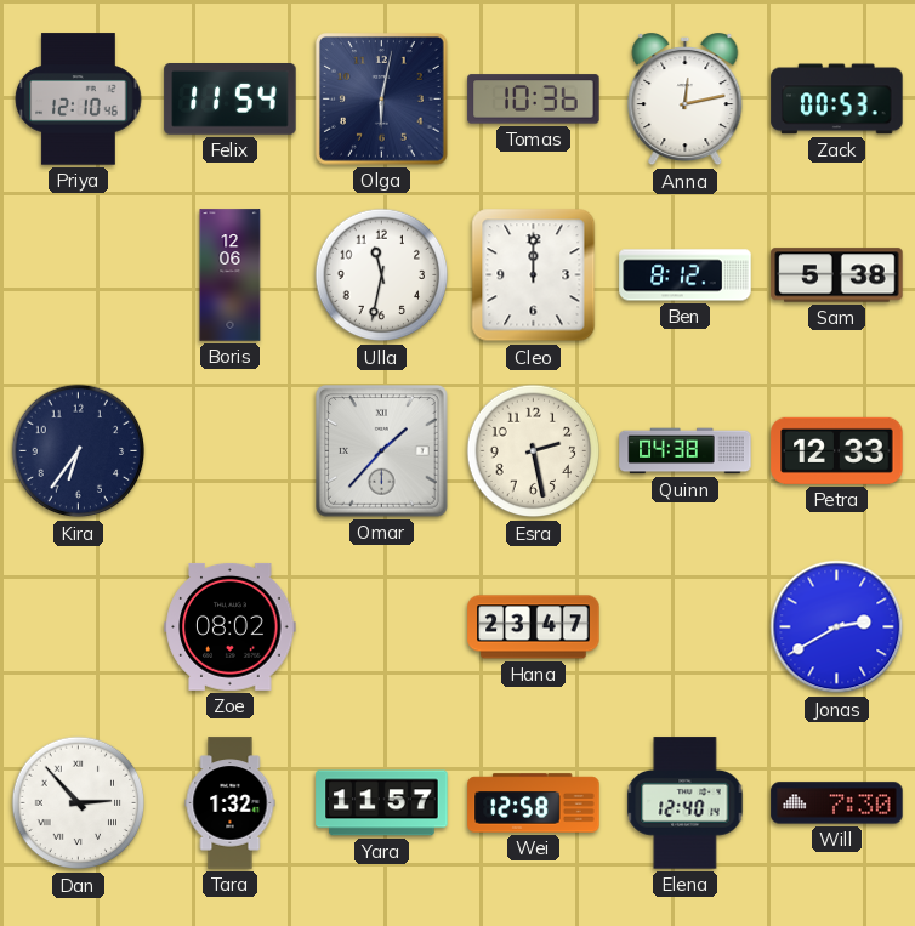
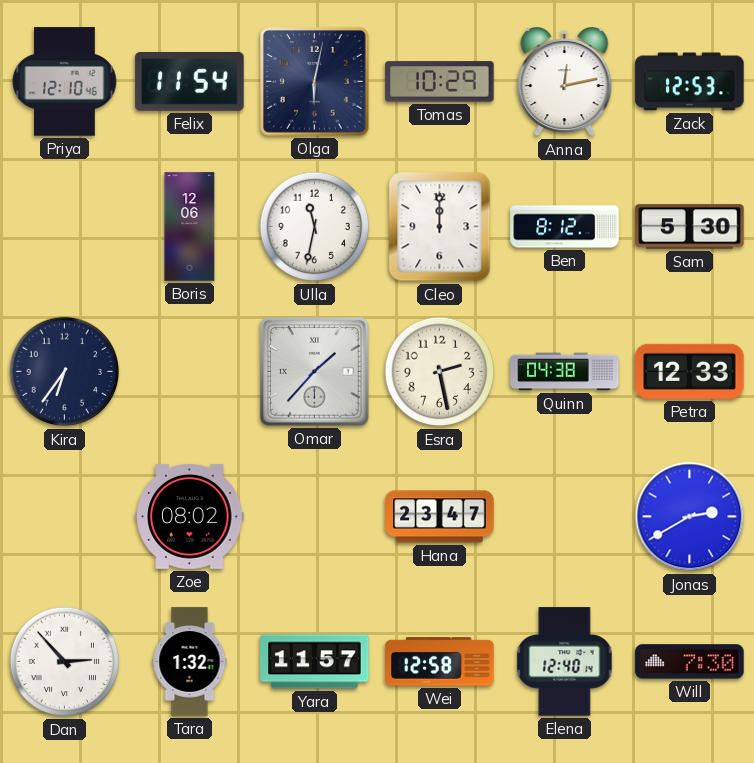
Tomas: 10:36 -> 10:29 (440, 82)
Zack: 00:53 -> 12:53 (690, 82)
Sam: 5:38 -> 5:30 (690, 227)
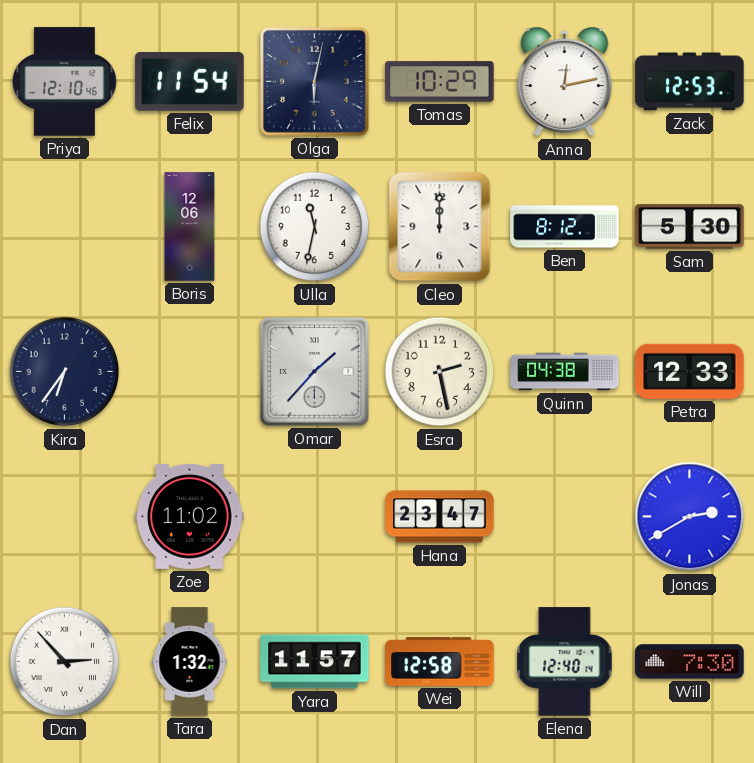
Zoe: 08:02 -> 11:02 (190, 516)
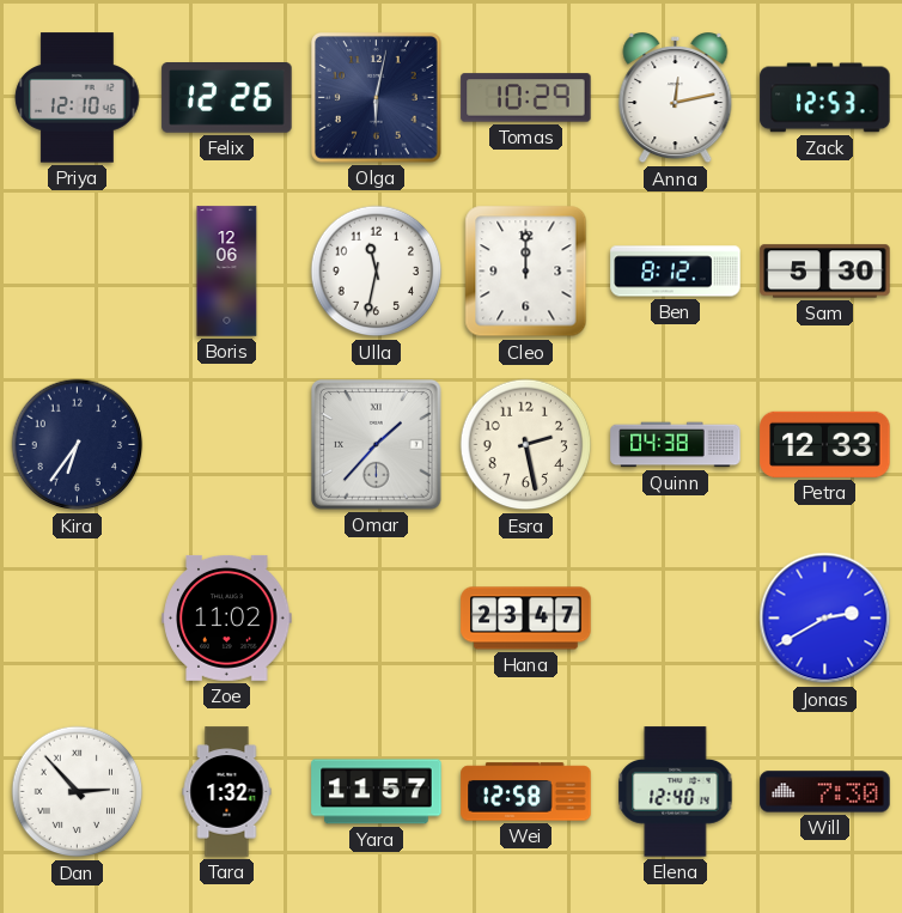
Felix: 11:54 -> 12:26 (227, 98)
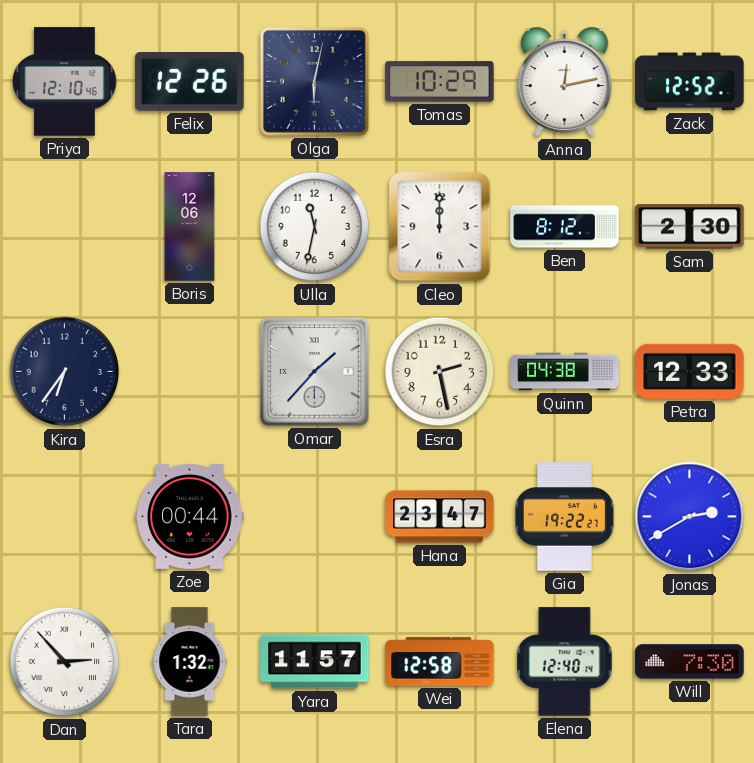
Zack: 12:53 -> 12:52 (690, 82)
Sam: 5:30 -> 2:30 (690, 227)
Zoe: 11:02 -> 00:44 (190, 516)
Gia: none -> 19:22 (564, 517)
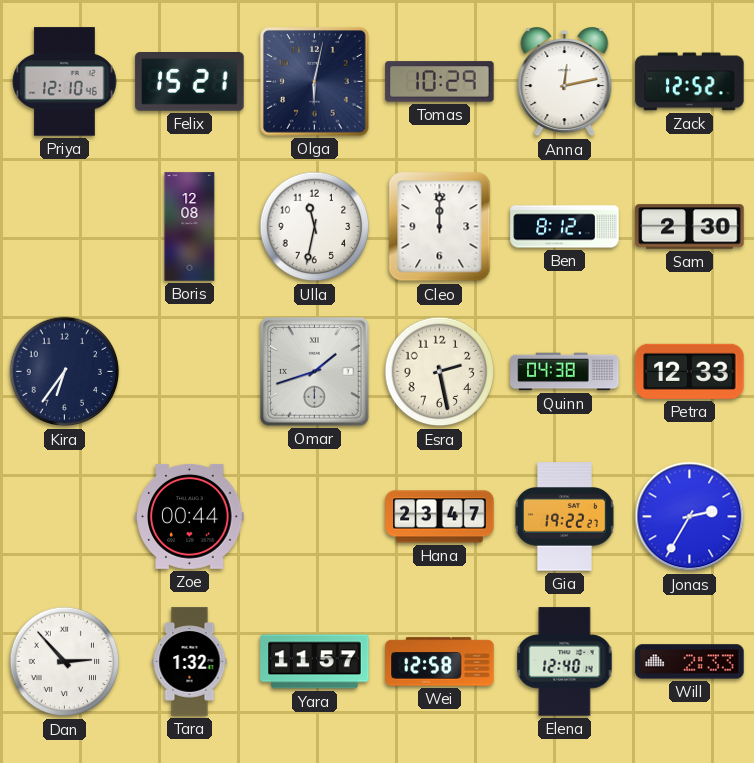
Felix: 12:26 -> 15:21 (190, 82)
Boris: 12:06 -> 12:08 (190, 227)
Omar: 1:37 -> 1:42 (315, 372)
Jonas: 2:40 -> 2:35 (690, 517)
Will: 7:30 -> 2:33 (690, 662)
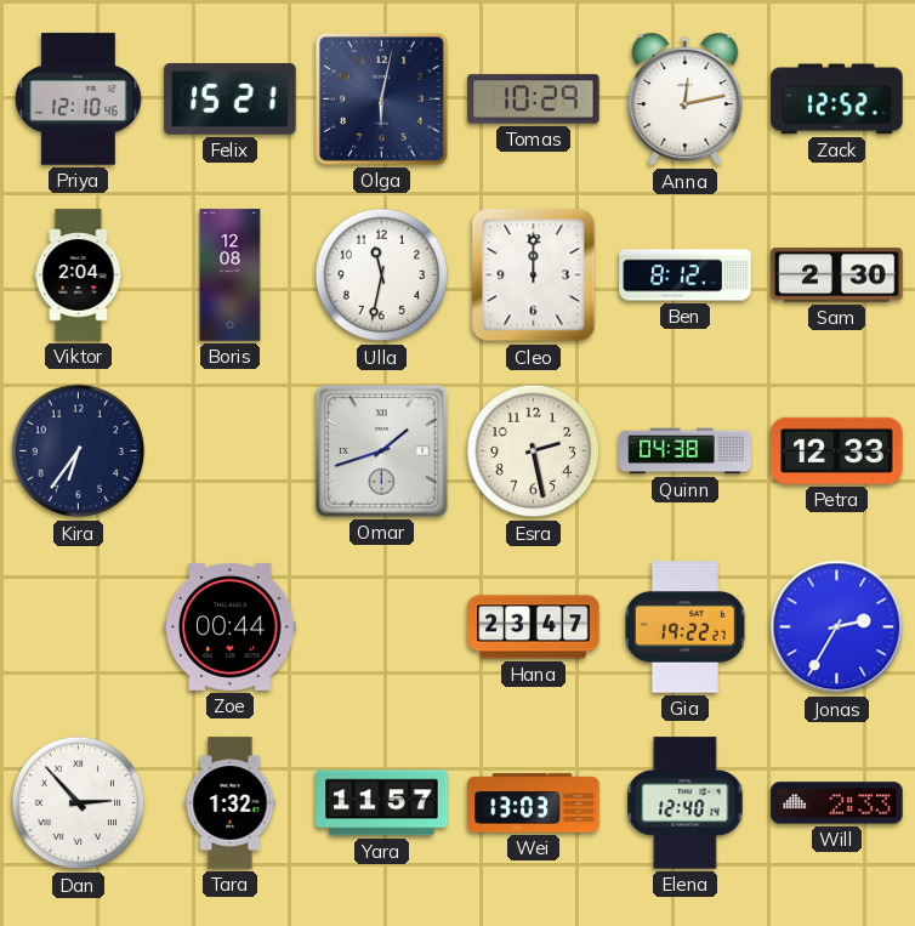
Viktor: none -> 2:04 (79, 275)
Wei: 12:58 -> 13:03 (534, 803)
